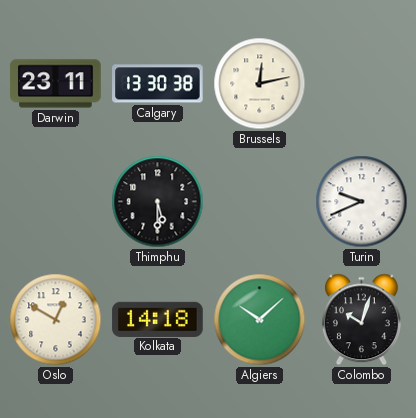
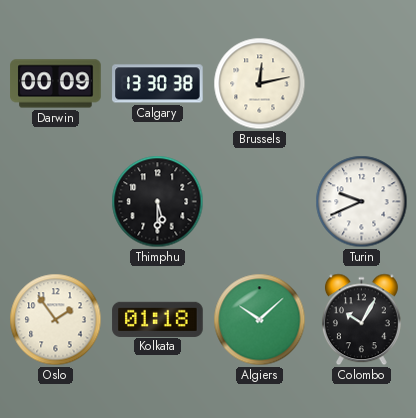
Darwin: 23:11 -> 00:09 (56, 84)
Oslo: 12:50 -> 1:54 (56, 320)
Kolkata: 14:18 -> 01:18 (158, 319)
Colombo: 10:03 -> 10:05 (361, 320)
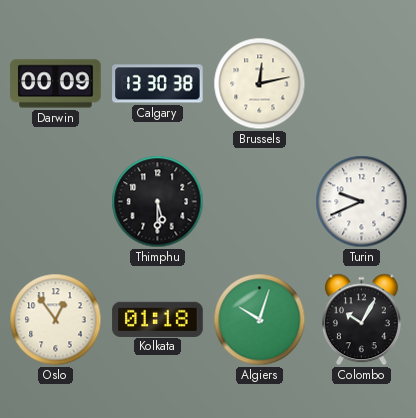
Oslo: 1:54 -> 12:54 (56, 320)
Algiers: 10:08 -> 10:03 (260, 320)
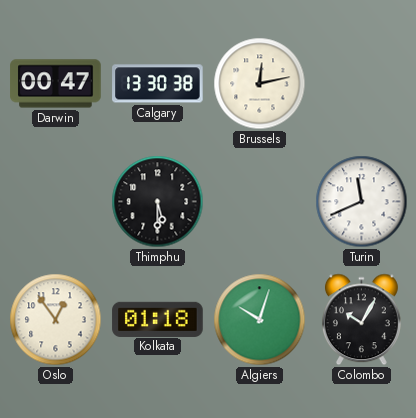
Darwin: 00:09 -> 00:47 (56, 84)
Turin: 9:41 -> 11:41 (362, 202)
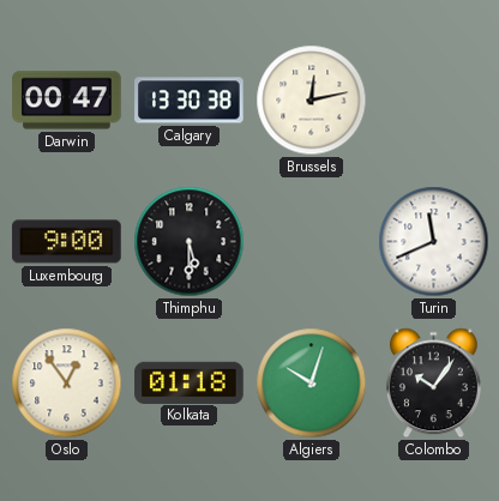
Luxembourg: none -> 9:00 (67, 242)
Colombo: 10:05 -> 10:06 (433, 384)
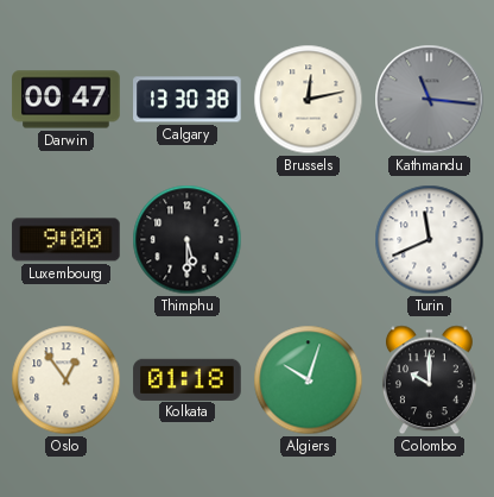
Kathmandu: none -> 11:16 (430, 100)
Colombo: 10:06 -> 10:00 (429, 380)
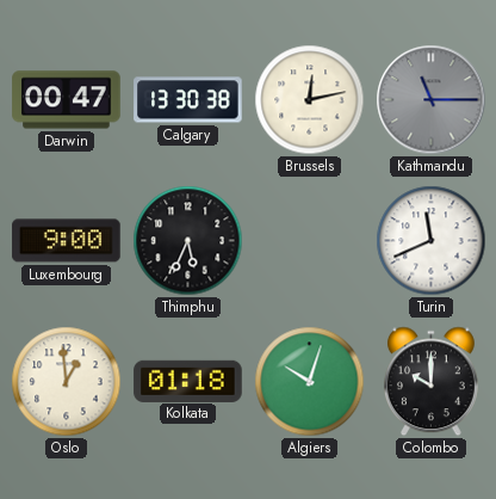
Kathmandu: 11:16 -> 11:15 (432, 100)
Thimphu: 5:30 -> 5:34 (188, 241)
Oslo: 12:54 -> 12:59 (67, 382)
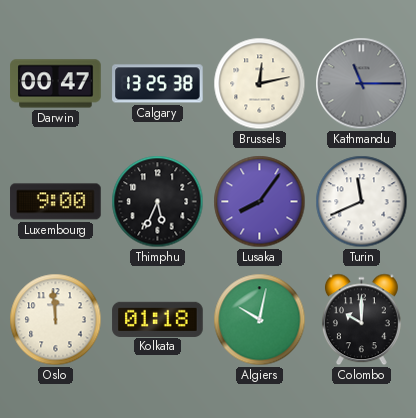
Calgary: 13:30 -> 13:25 (158, 84)
Lusaka: none -> 8:06 (260, 202)
Oslo: 12:59 -> 11:59 (56, 320)
Algiers: 10:03 -> 10:02 (260, 320)
